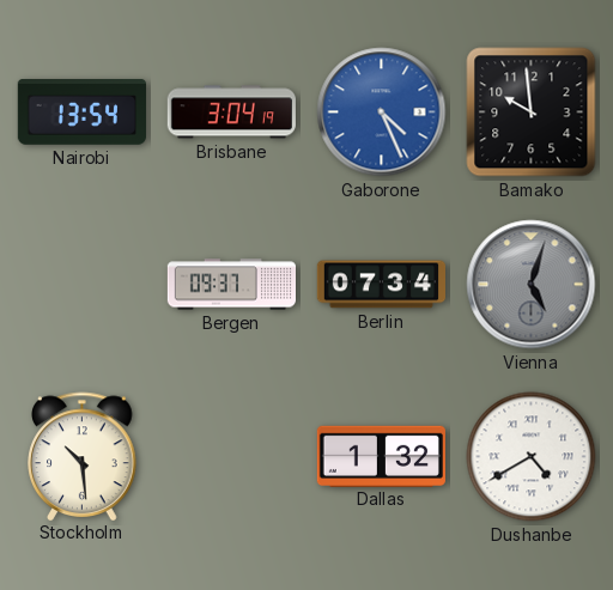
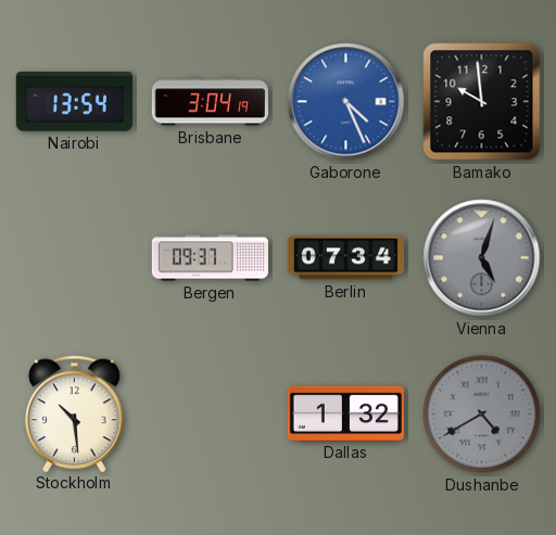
Dushanbe dial: white -> grey (482, 415)
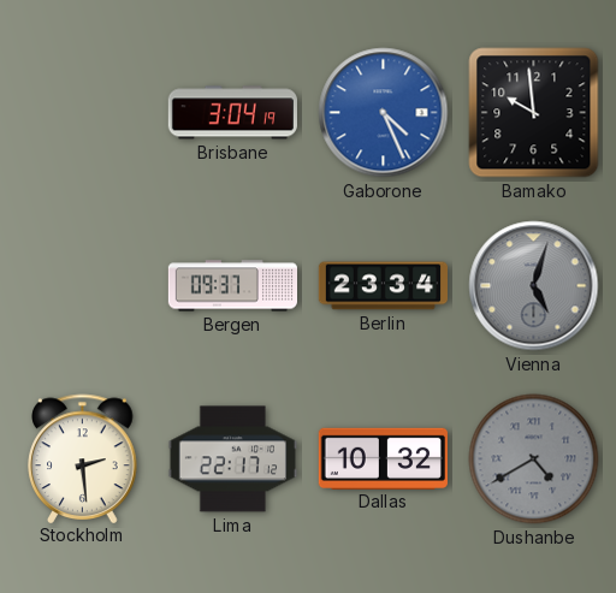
Nairobi: 13:54 -> none (74, 102)
Berlin: 07:34 -> 23:34 (383, 286)
Stockholm: 10:29 -> 2:29 (83, 458)
Lima: none -> 22:17 (232, 459)
Dallas: 1:32 -> 10:32 (383, 458)
